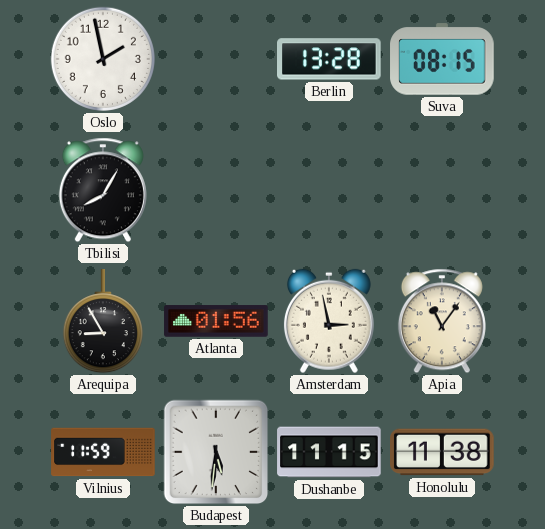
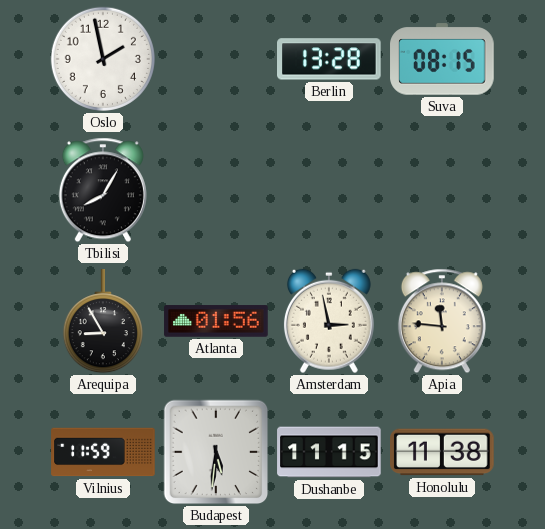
Apia: 11:06 -> 11:46 (442, 321)
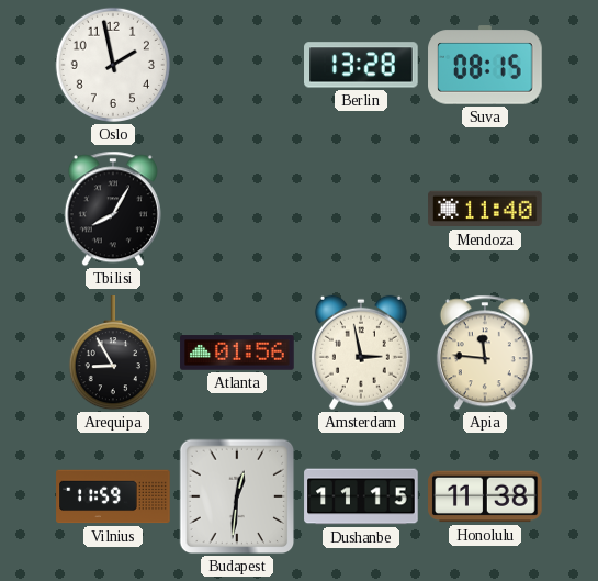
Mendoza: none -> 11:40 (485, 209)
Budapest: 5:31 -> 12:31 (237, 496)
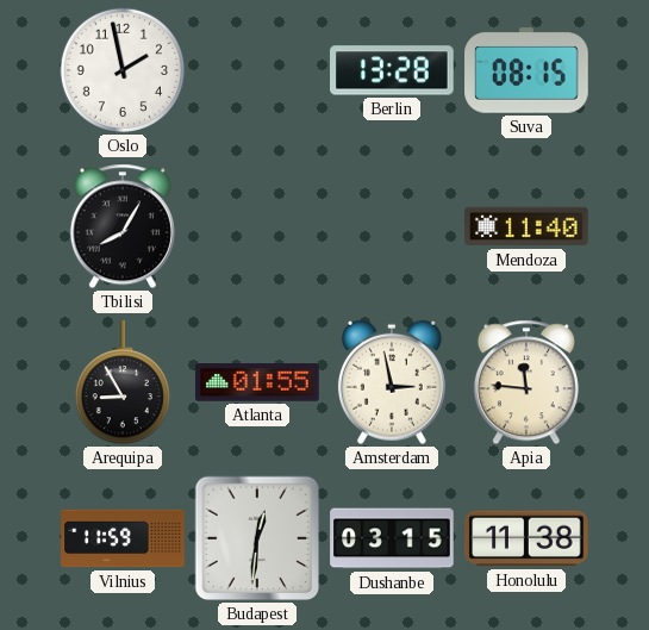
Atlanta: 01:56 -> 01:55 (257, 382)
Dushanbe: 11:15 -> 03:15 (392, 538)
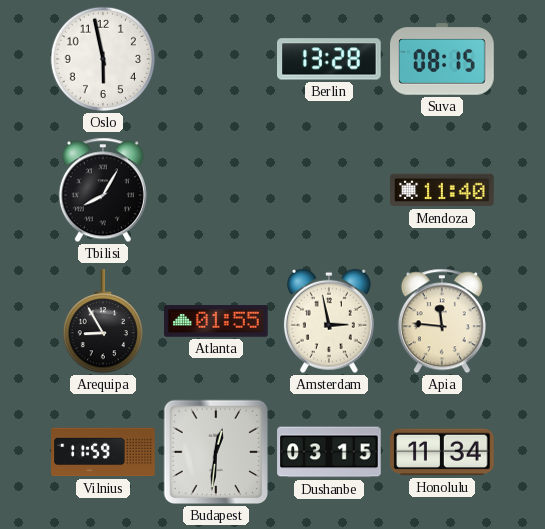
Oslo: 1:58 -> 5:58 (103, 59)
Honolulu: 11:38 -> 11:34 (442, 452)
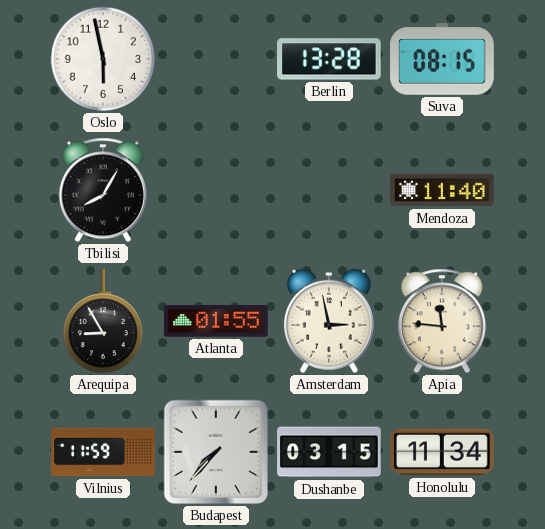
Budapest: 12:31 -> 7:37 (216, 452)
